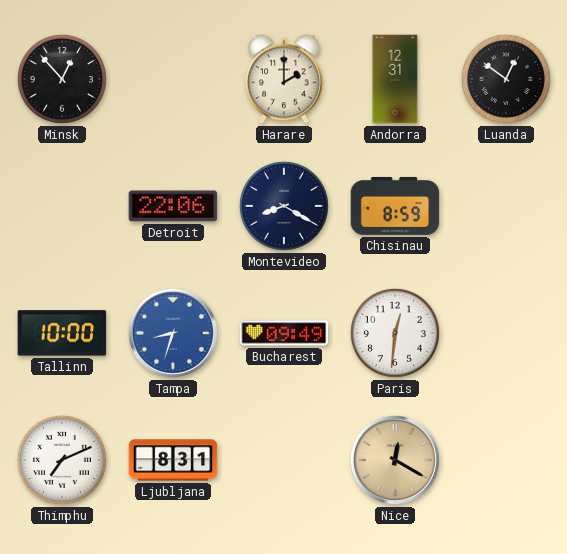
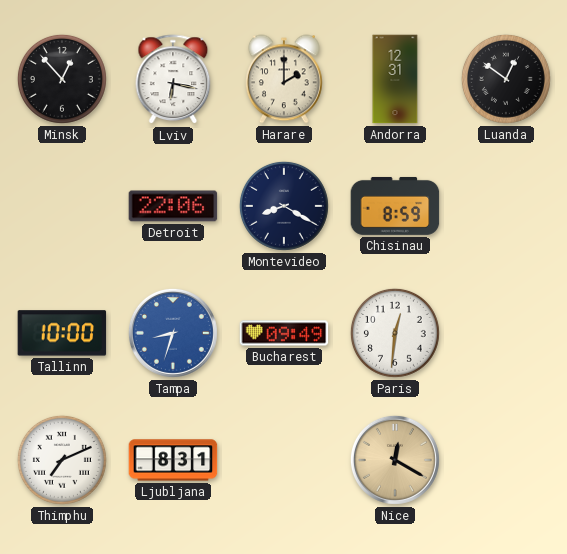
Lviv: none -> 6:17 (173, 80)
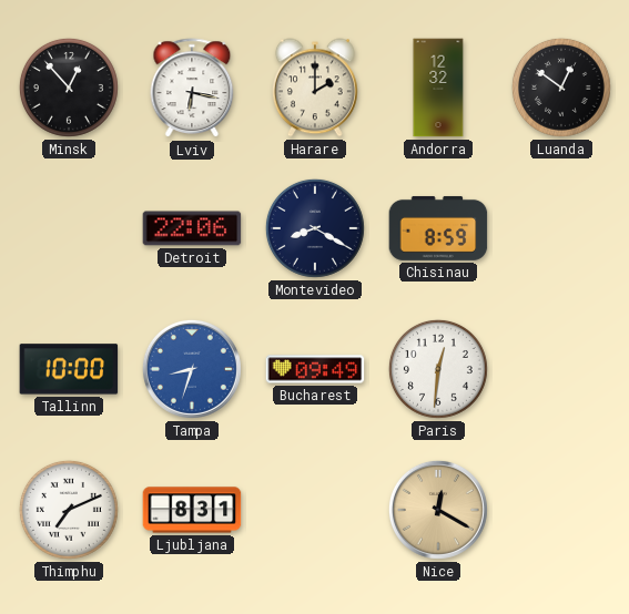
Andorra: 12:31 -> 12:32 (438, 88)
